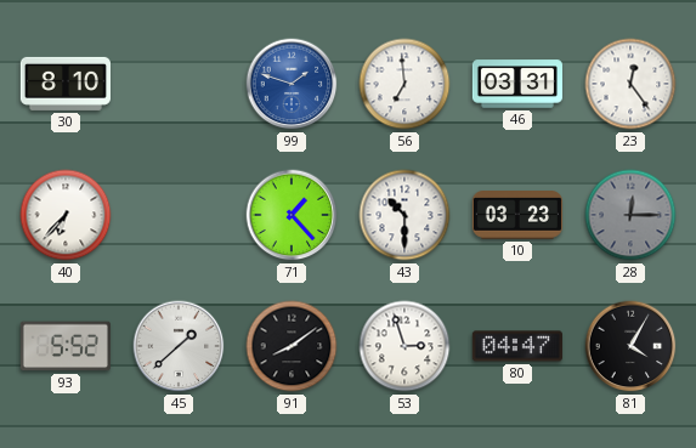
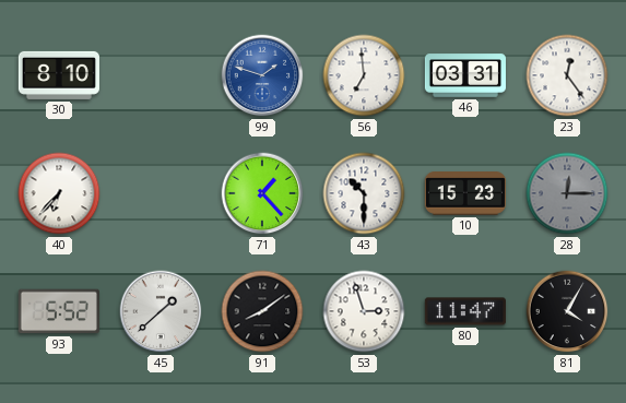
10: 03:23 -> 15:23 (465, 194)
80: 04:47 -> 11:47 (465, 311)
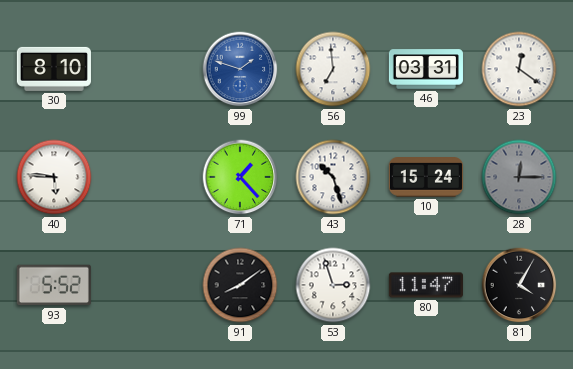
23: 12:24 -> 12:21 (519, 69)
40: 6:37 -> 5:46 (54, 177)
43: 10:30 -> 10:27 (333, 177)
10: 15:23 -> 15:24 (426, 178)
45: 1:38 -> none (161, 311)
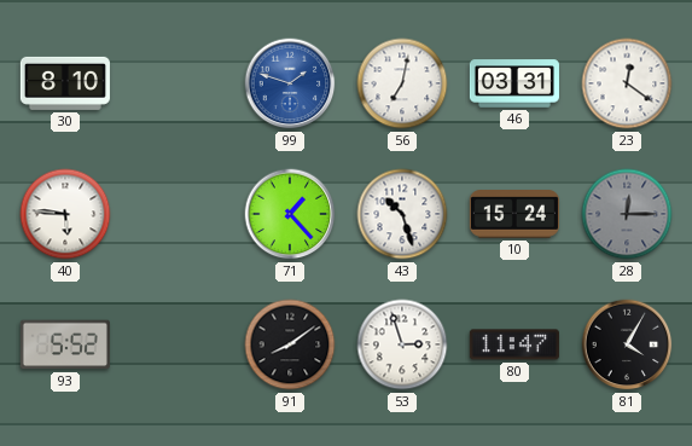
56: 6:59 -> 7:02 (402, 83)
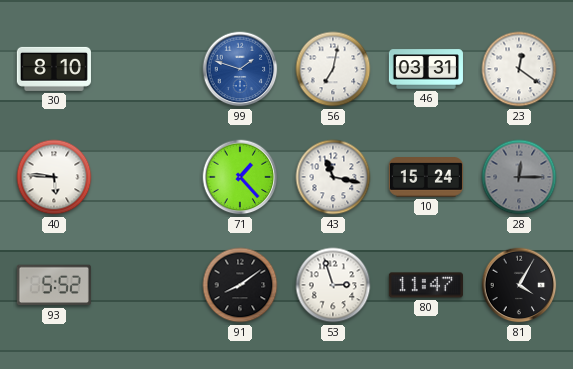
43: 10:27 -> 11:17 (333, 177)
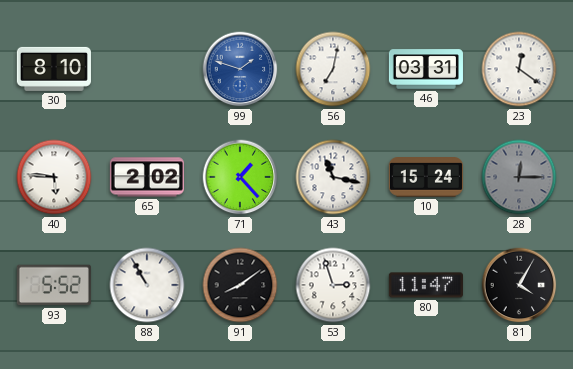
65: none -> 2:02 (147, 177)
88: none -> 10:55 (147, 285)
